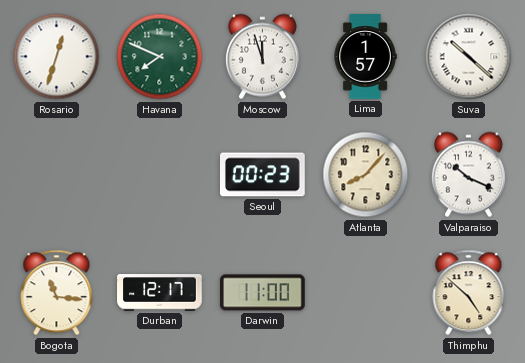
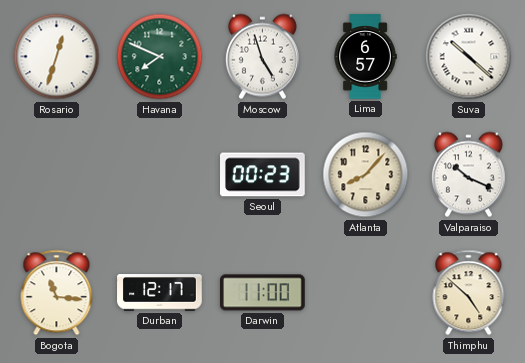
Moscow: 11:57 -> 4:57 (262, 57)
Lima: 1:57 -> 6:57 (365, 57)
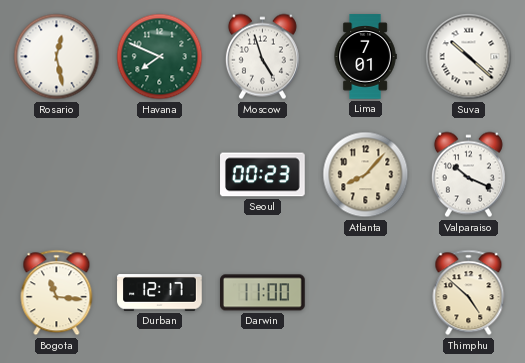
Rosario: 12:33 -> 12:28 (57, 57)
Lima: 6:57 -> 7:01 (365, 57)
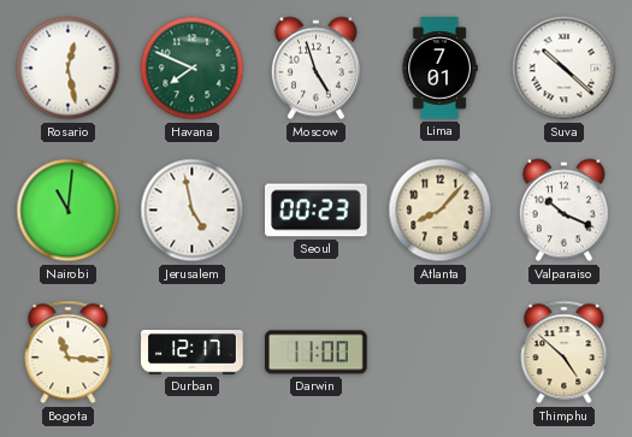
Nairobi: none -> 11:01 (69, 211)
Jerusalem: none -> 4:58 (193, 211)
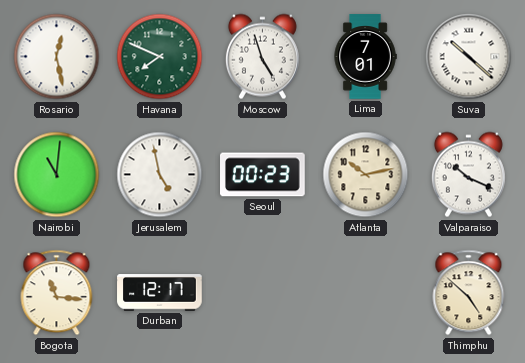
Atlanta: 8:07 -> 10:13 (366, 175)
Darwin: 11:00 -> none (317, 353)
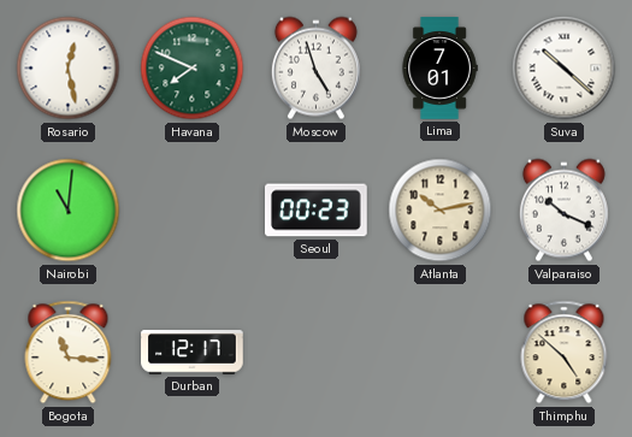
Jerusalem: 4:58 -> none (160, 175)
